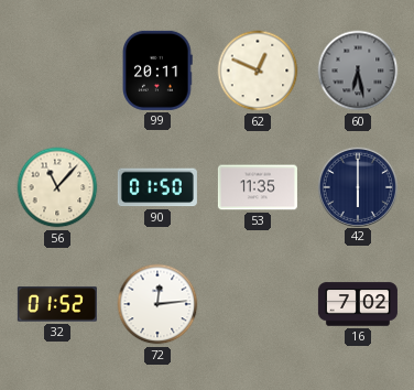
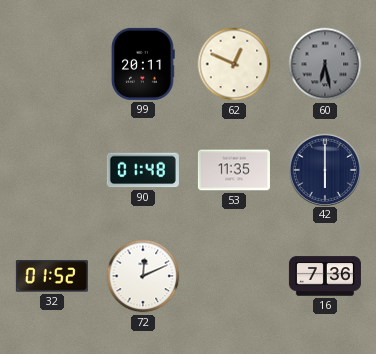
56: 11:07 -> none (57, 187)
90: 01:50 -> 01:48 (143, 170)
72: 12:14 -> 12:11 (143, 276)
16: 7:02 -> 7:36 (325, 276)
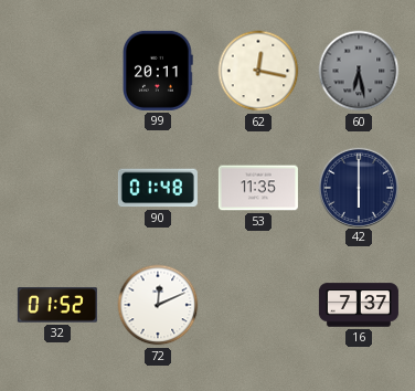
62: 12:49 -> 12:17 (258, 71)
16: 7:36 -> 7:37 (359, 305)
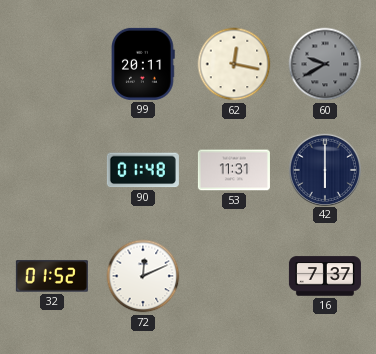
60: 6:28 -> 9:40 (325, 64)
53: 11:35 -> 11:31 (234, 170)
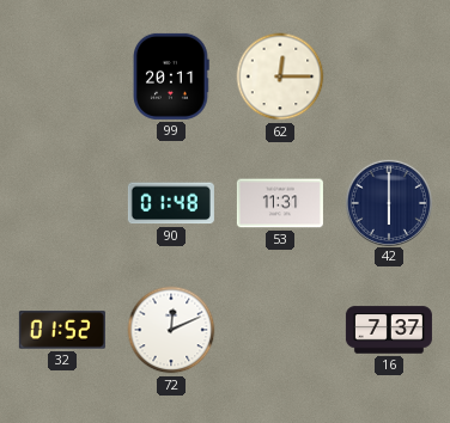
62: 12:17 -> 12:15 (280, 76)
60: 9:40 -> none (325, 64)
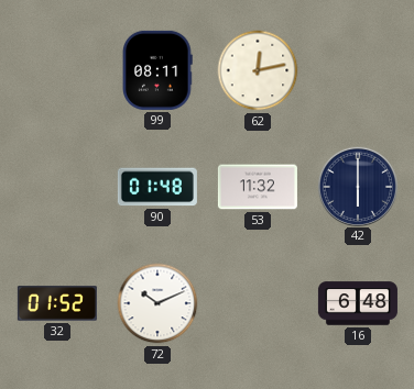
99: 20:11 -> 08:11 (159, 70)
62: 12:15 -> 12:13 (258, 70)
53: 11:31 -> 11:32 (258, 187)
72: 12:11 -> 10:11 (157, 303)
16: 7:37 -> 6:48 (358, 303)
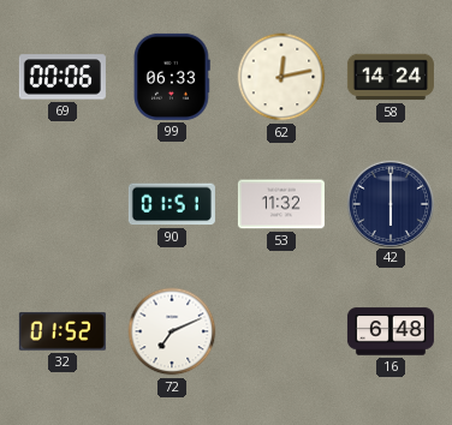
69: none -> 00:06 (63, 77)
99: 08:11 -> 06:33 (173, 77)
58: none -> 14:24 (391, 77)
90: 01:48 -> 01:51 (172, 204)
72: 10:11 -> 7:11 (172, 331)
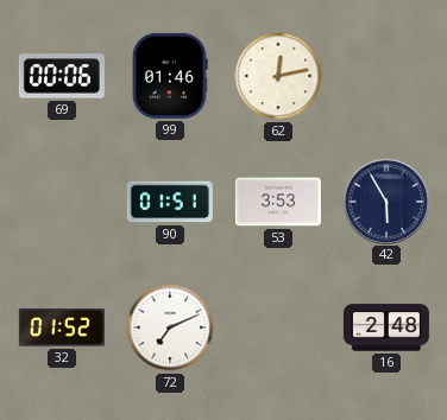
99: 06:33 -> 01:46 (171, 76)
58: 14:24 -> none (391, 77)
53: 11:32 -> 3:53 (278, 202)
42: 6:00 -> 5:55 (385, 201)
16: 6:48 -> 2:48 (386, 327)
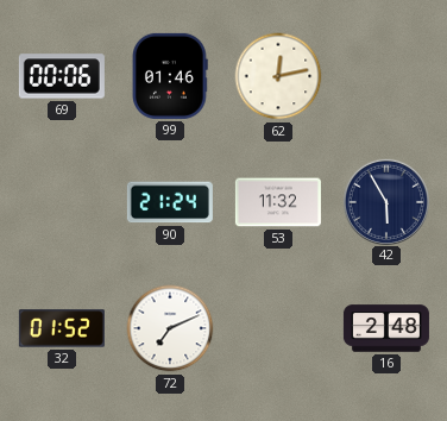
90: 01:51 -> 21:24 (170, 202)
53: 3:53 -> 11:32 (278, 202)
